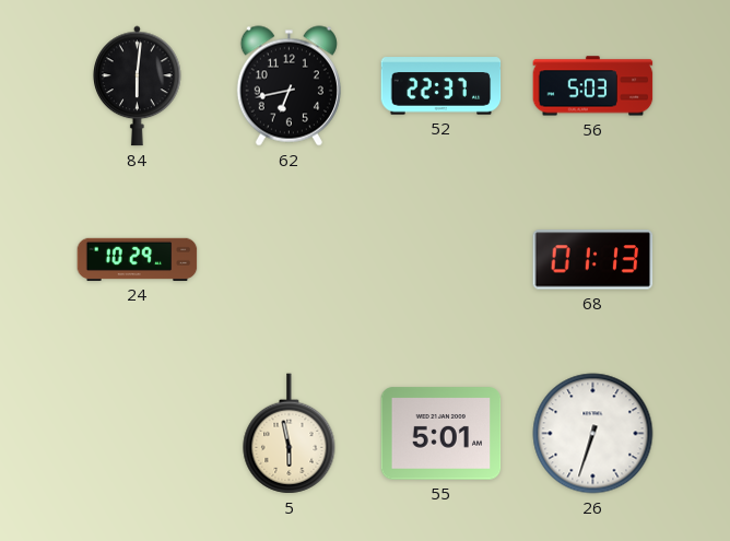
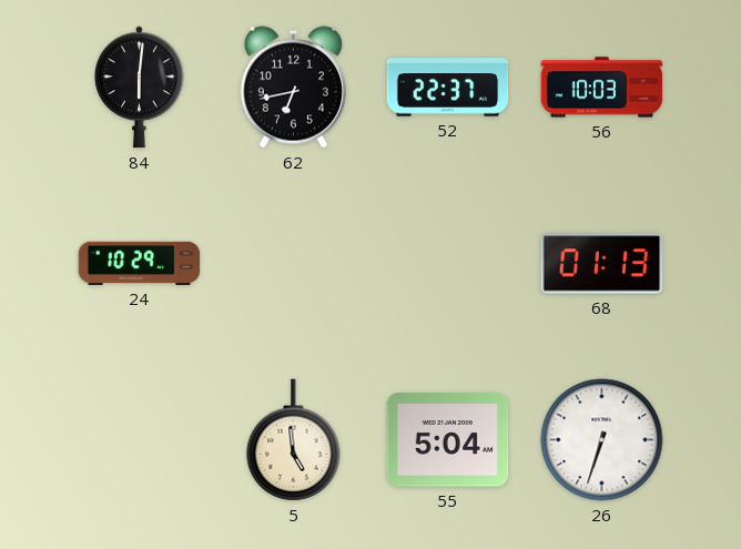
56: 5:03 -> 10:03 (602, 88)
5: 5:58 -> 4:59 (294, 440)
55: 5:01 -> 5:04 (448, 440)
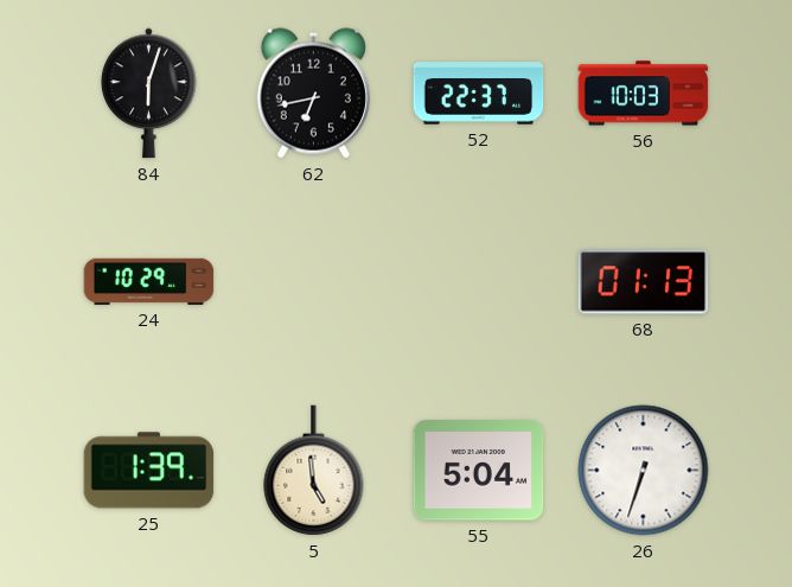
84: 6:01 -> 6:03 (149, 94)
25: none -> 1:39 (149, 471)
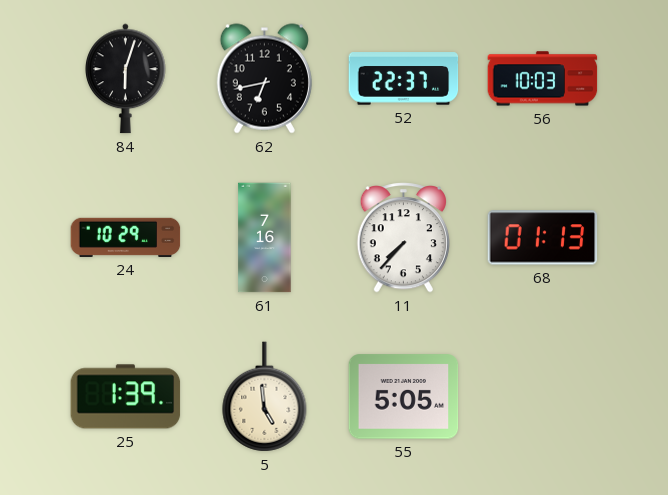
61: none -> 7:16 (265, 238)
11: none -> 7:37 (403, 238)
55: 5:04 -> 5:05 (404, 397)
26: 6:33 -> none (644, 471)
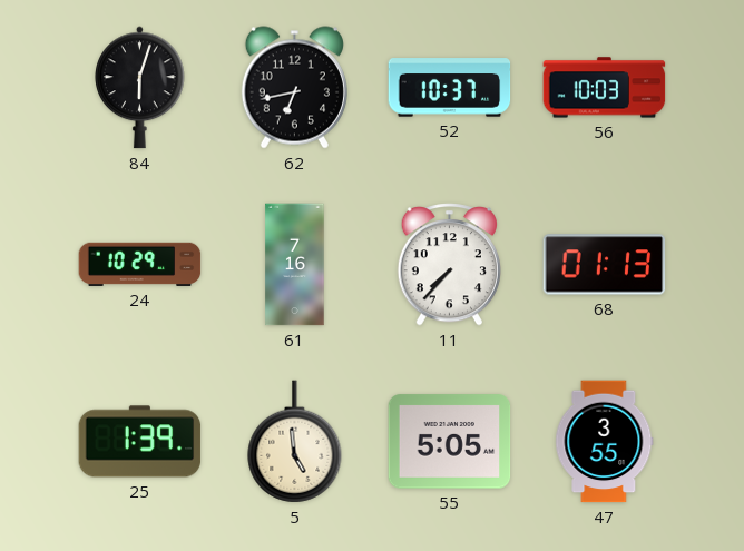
52: 22:37 -> 10:37 (450, 88)
47: none -> 3:55 (605, 442)
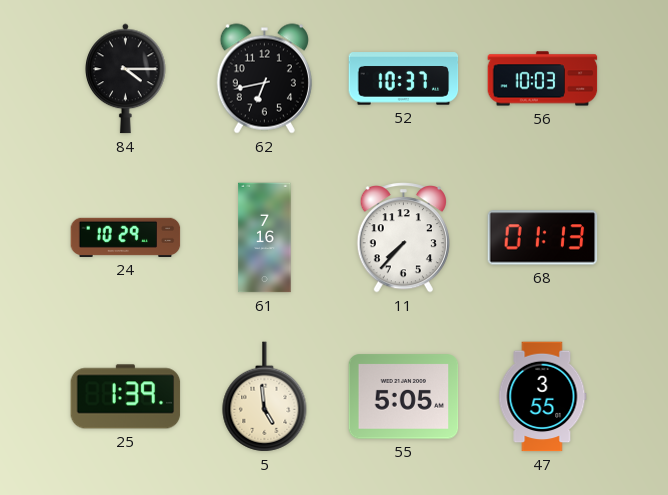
84: 6:03 -> 4:15 (126, 79)
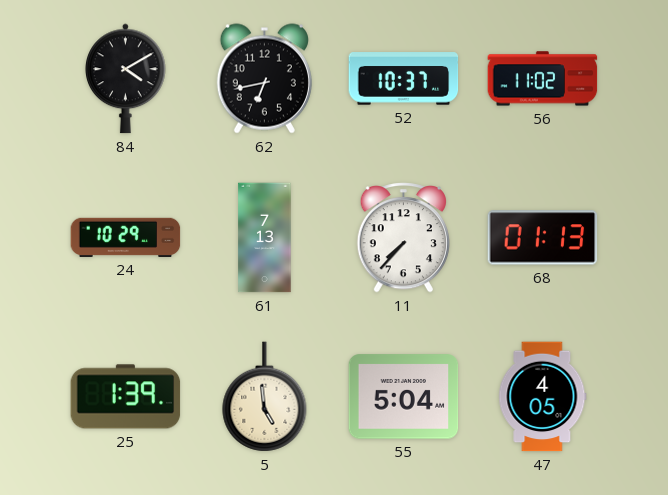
84: 4:15 -> 4:10 (126, 79)
56: 10:03 -> 11:02 (543, 79)
61: 7:16 -> 7:13 (265, 238)
55: 5:05 -> 5:04 (404, 397)
47: 3:55 -> 4:05 (543, 397)
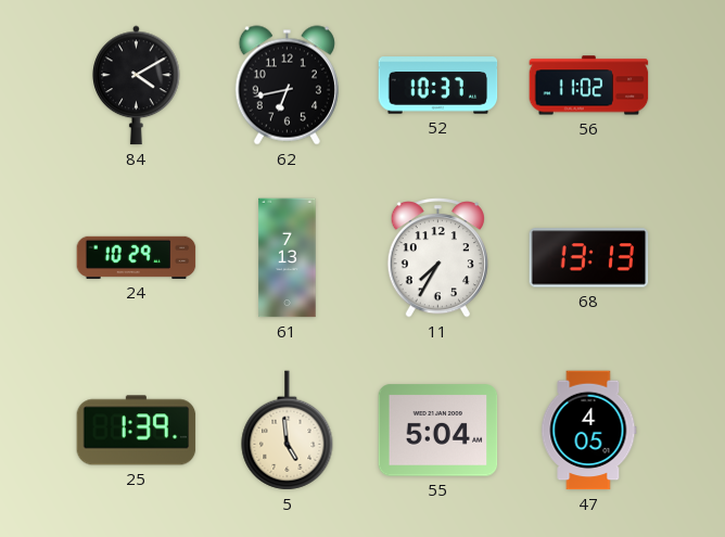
11: 7:37 -> 7:35 (437, 258)
68: 01:13 -> 13:13 (589, 258)
